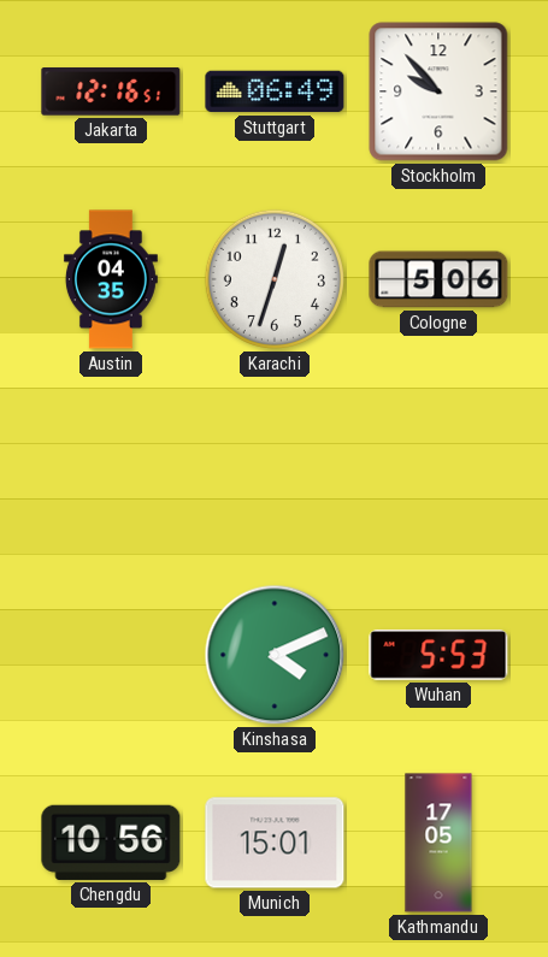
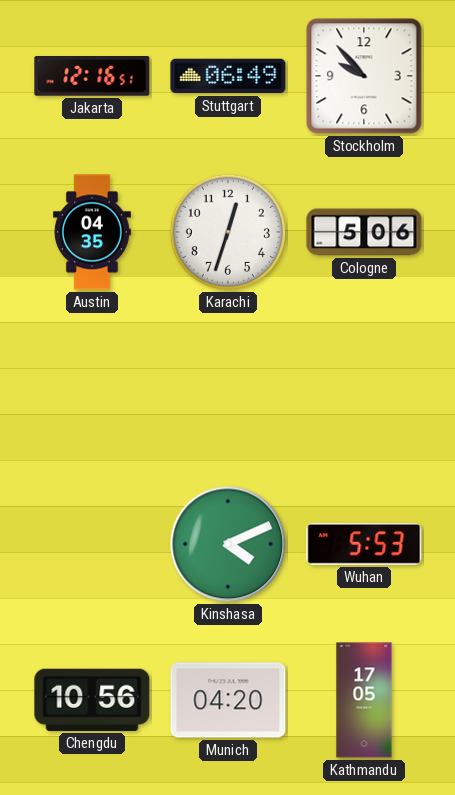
Munich: 15:01 -> 04:20 (228, 700)
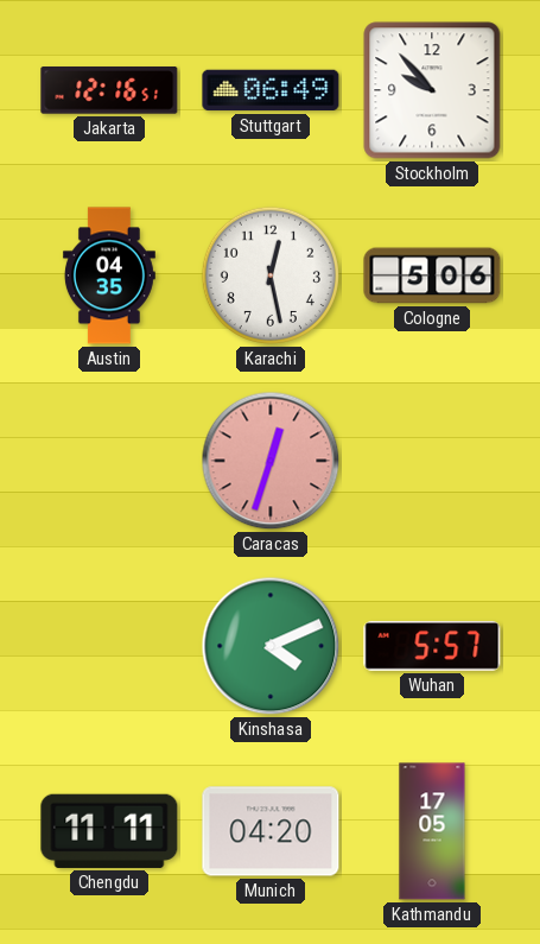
Karachi: 12:33 -> 12:28 (271, 275)
Caracas: none -> 12:33 (271, 461)
Wuhan: 5:53 -> 5:57 (432, 646)
Chengdu: 10:56 -> 11:11 (109, 831)
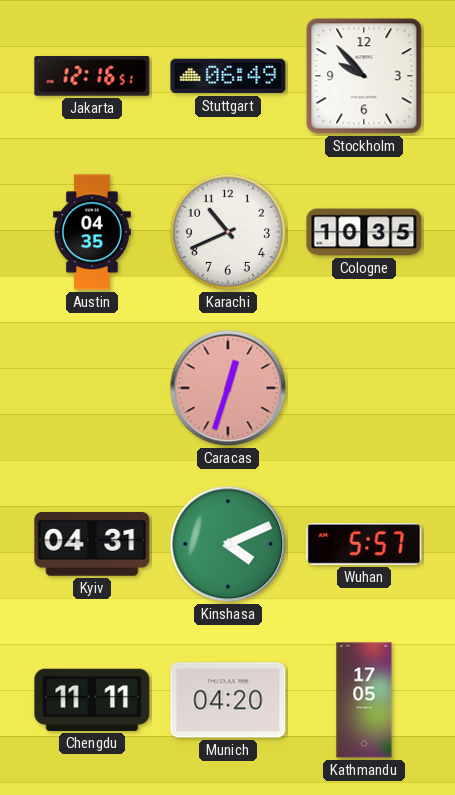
Karachi: 12:28 -> 10:41 (228, 232)
Cologne: 5:06 -> 10:35 (364, 232)
Kyiv: none -> 04:31 (92, 544)
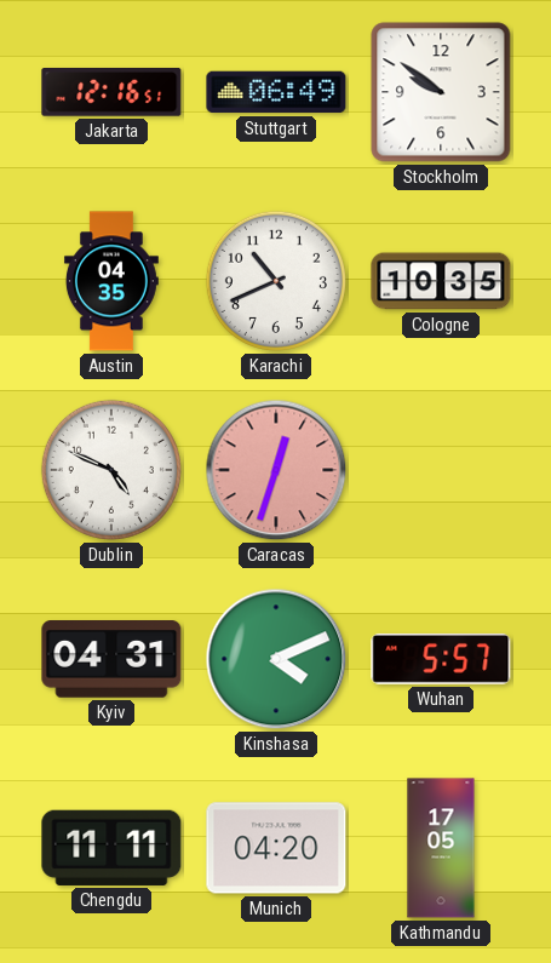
Stockholm: 9:53 -> 9:51 (441, 92)
Dublin: none -> 4:49 (111, 470)
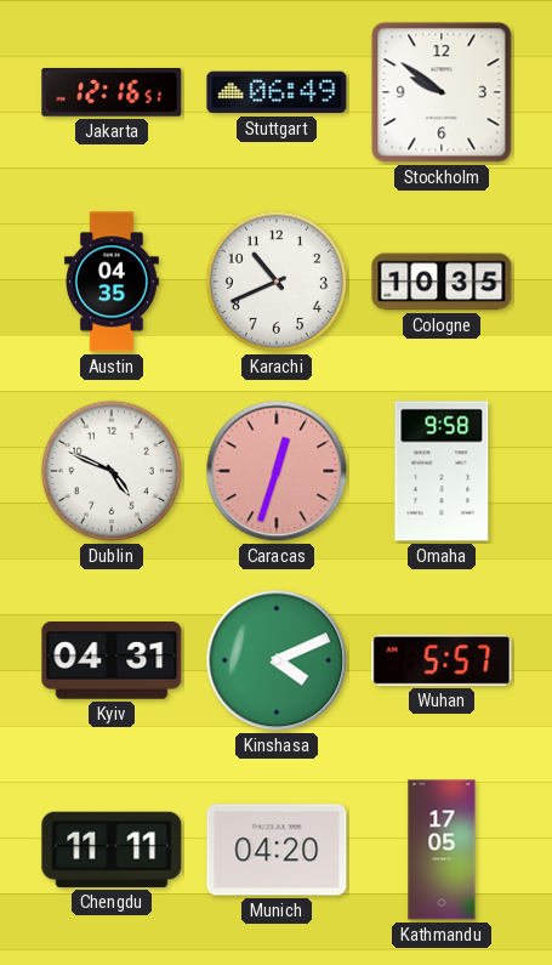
Omaha: none -> 9:58 (442, 471)
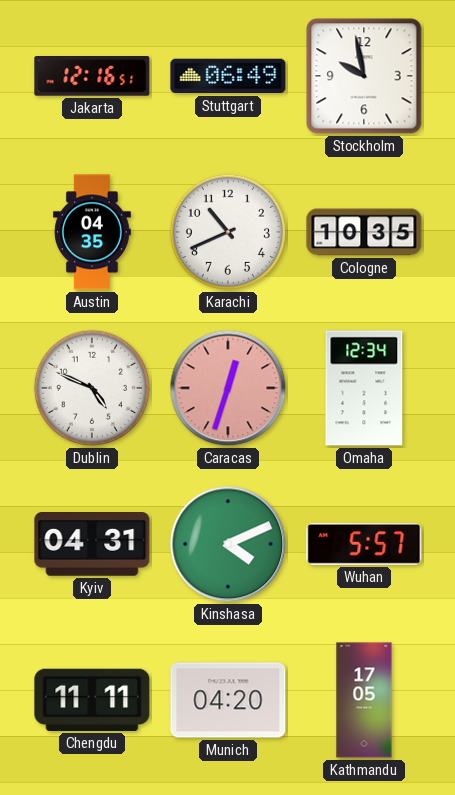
Stockholm: 9:51 -> 9:58 (364, 76)
Omaha: 9:58 -> 12:34 (364, 388)
